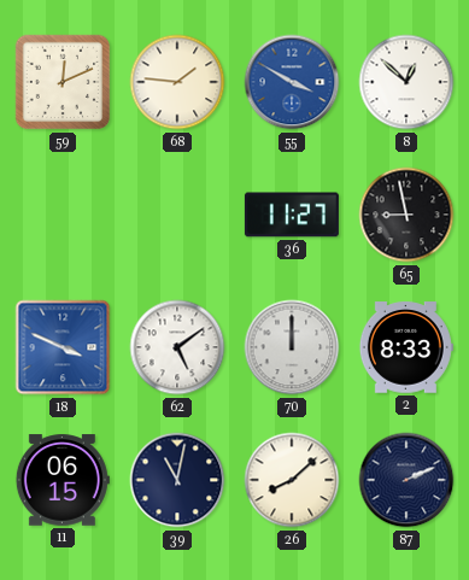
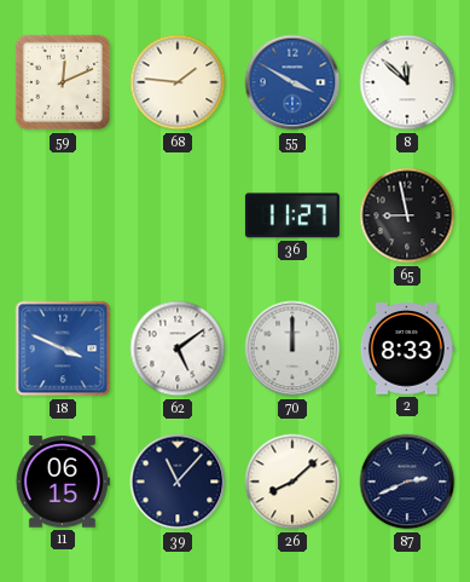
8: 12:52 -> 11:52 (407, 82)
39: 11:02 -> 11:07 (178, 482)
87: 2:11 -> 2:41 (407, 482)
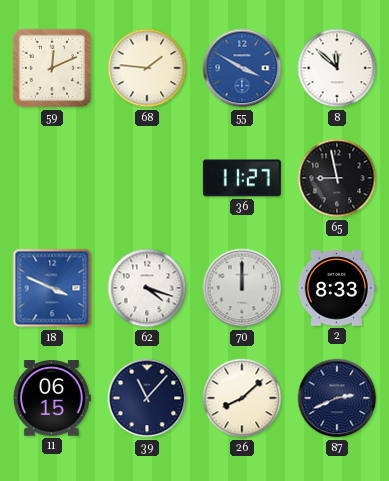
62: 5:09 -> 4:18 (147, 288)
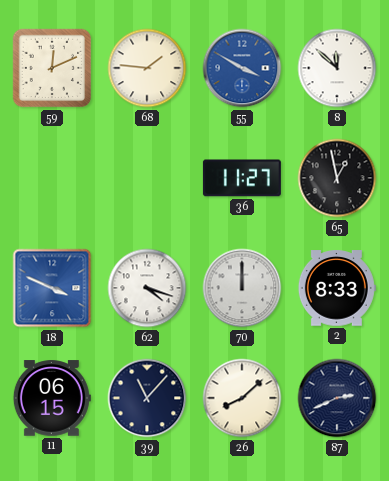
65: 8:58 -> 12:58 (337, 178)
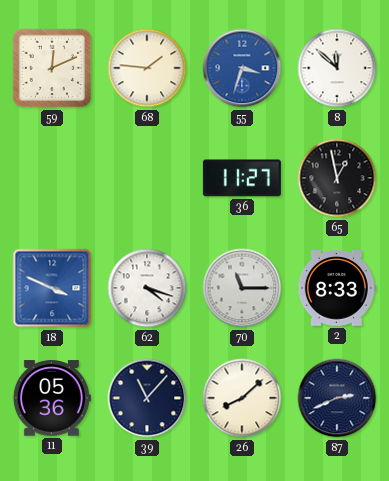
55: 3:50 -> 3:33 (242, 68)
70: 12:00 -> 11:15 (242, 288)
11: 06:15 -> 05:36 (52, 398)
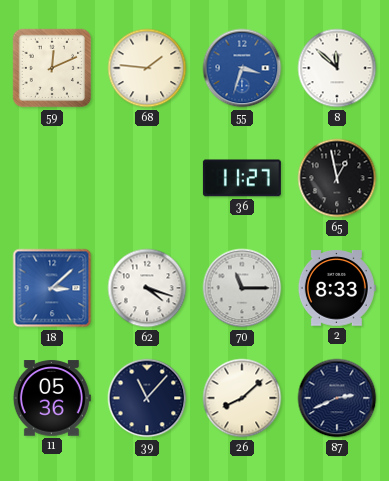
18: 3:49 -> 3:08 (52, 288)
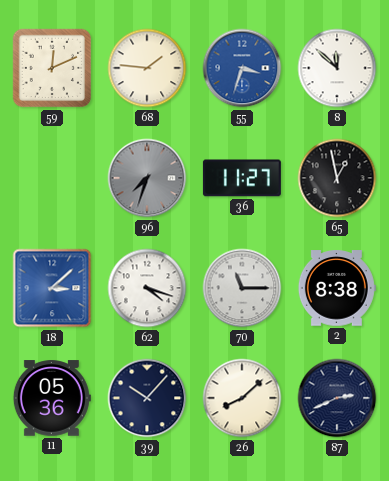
96: none -> 7:33 (147, 178)
2: 8:33 -> 8:38 (337, 288)
39: 11:07 -> 10:07 (147, 398)
